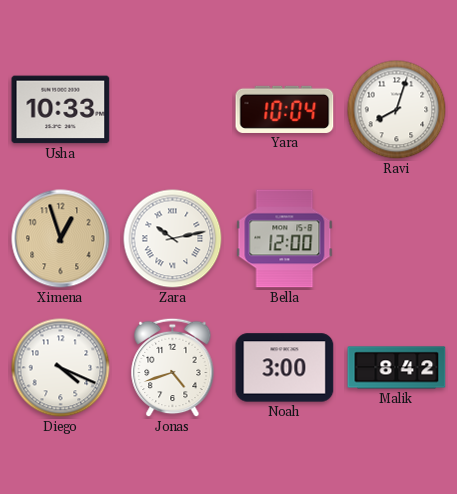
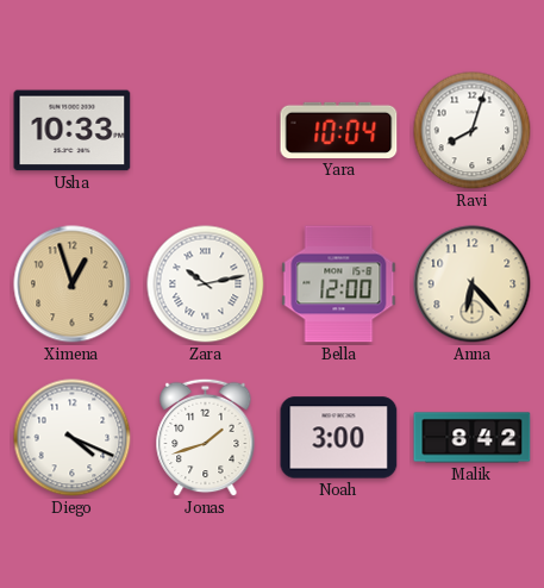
Anna: none -> 6:23 (473, 284)
Jonas: 4:42 -> 1:42 (206, 438)
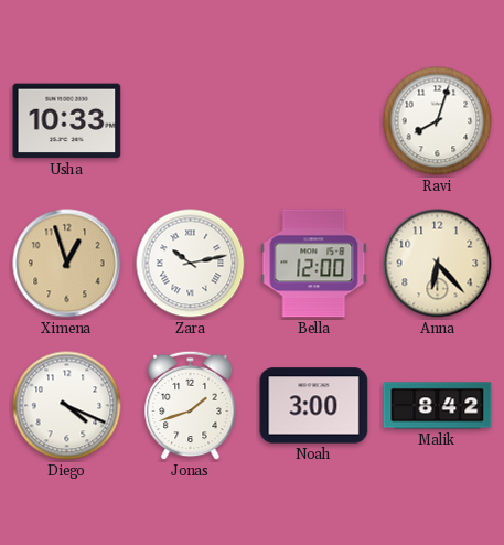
Yara: 10:04 -> none (339, 130)
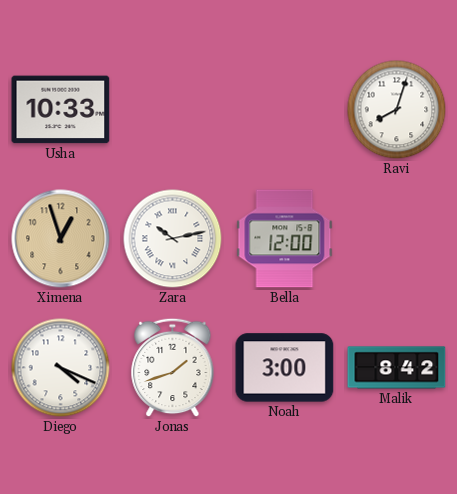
Anna: 6:23 -> none (438, 264)
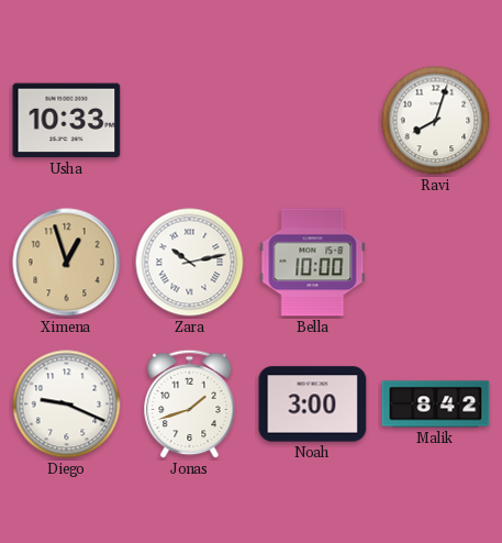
Bella: 12:00 -> 10:00 (313, 263)
Diego: 4:19 -> 9:19 (67, 405)
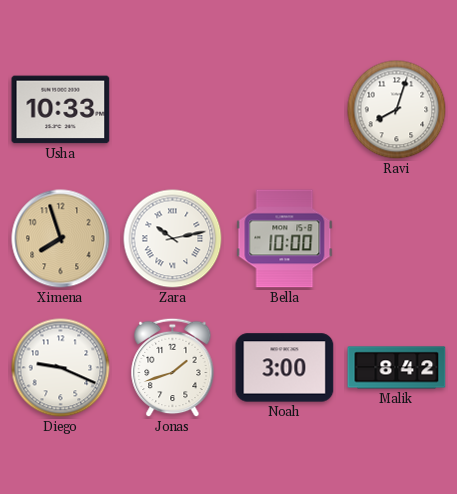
Ximena: 12:57 -> 7:57 (61, 239)
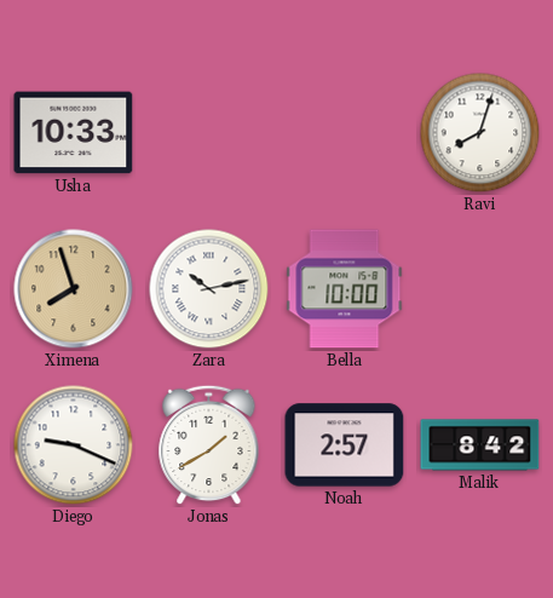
Jonas: 1:42 -> 1:40 (209, 445)
Noah: 3:00 -> 2:57 (345, 445)
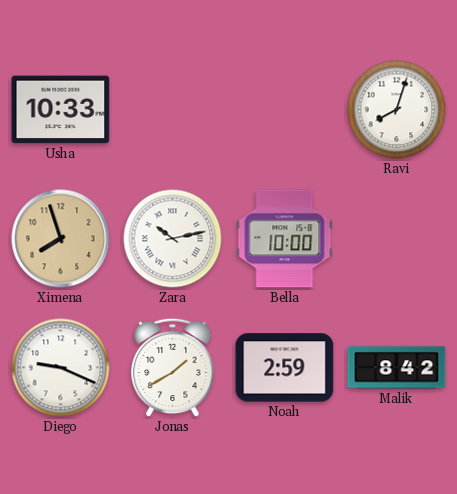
Noah: 2:57 -> 2:59 (285, 368)
